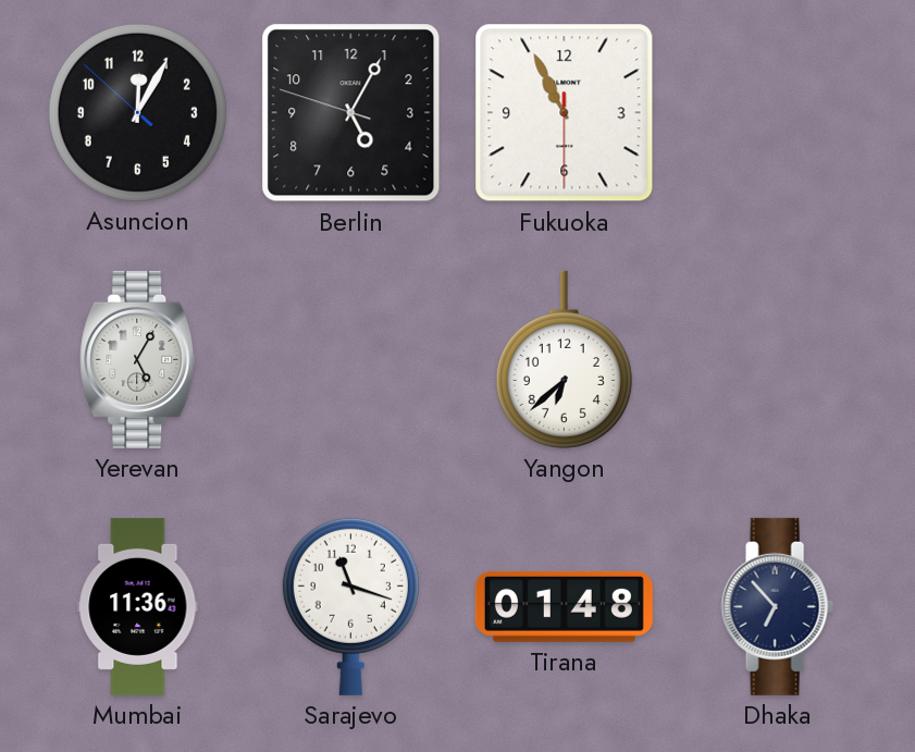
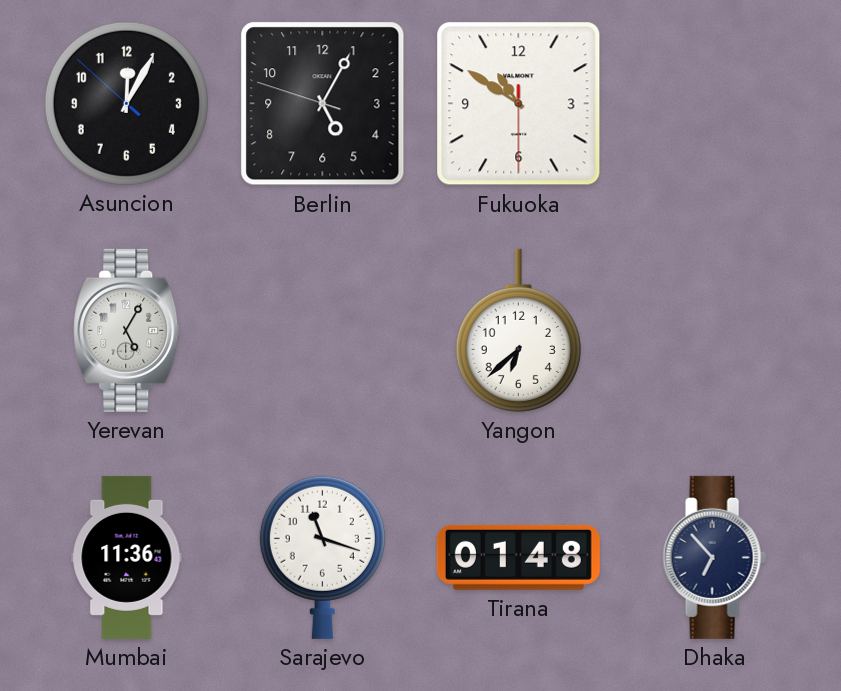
Fukuoka: 10:55 -> 10:50 (519, 104)
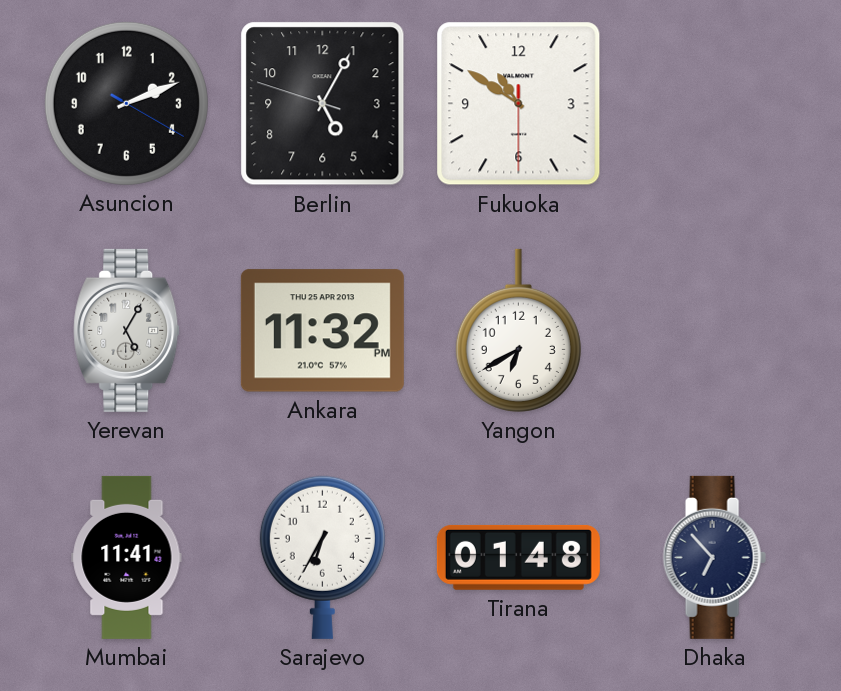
Asuncion: 12:04 -> 2:11 (126, 103)
Ankara: none -> 11:32 (322, 331)
Yangon: 6:38 -> 6:40 (518, 330)
Mumbai: 11:36 -> 11:41 (127, 557)
Sarajevo: 11:18 -> 6:35 (322, 557)
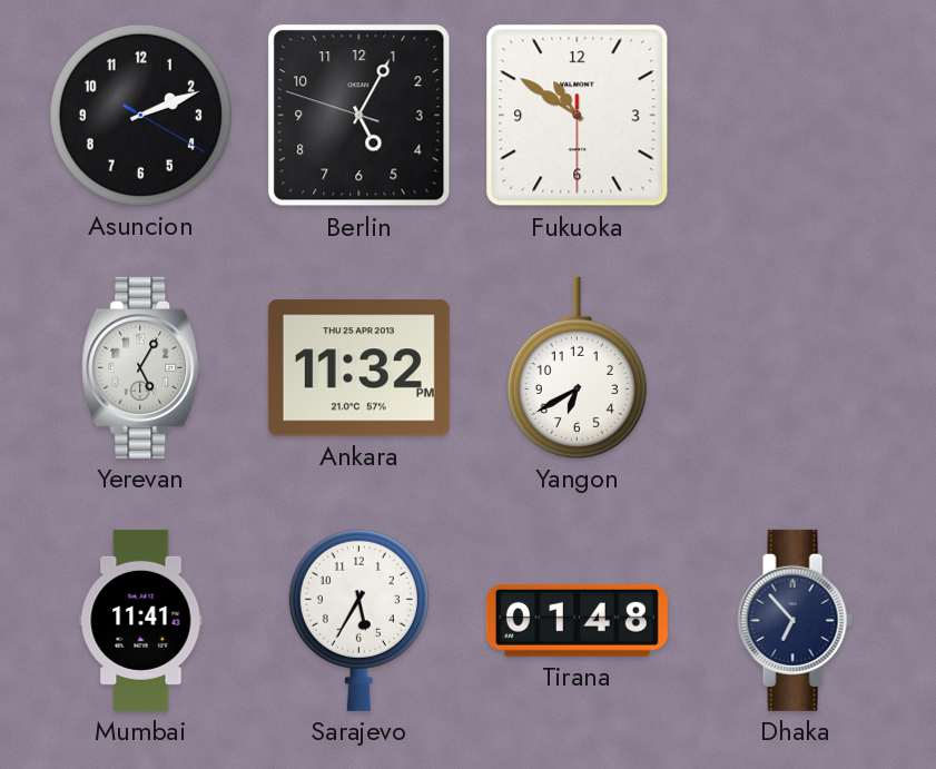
Sarajevo: 6:35 -> 5:35 (358, 620)
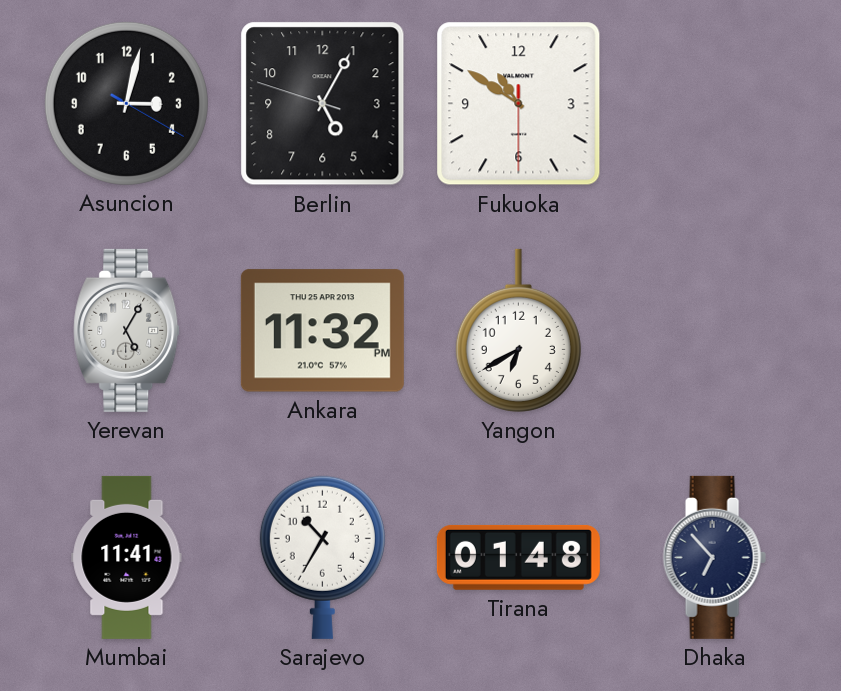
Asuncion: 2:11 -> 3:02 (126, 103)
Sarajevo: 5:35 -> 10:35 (322, 557)
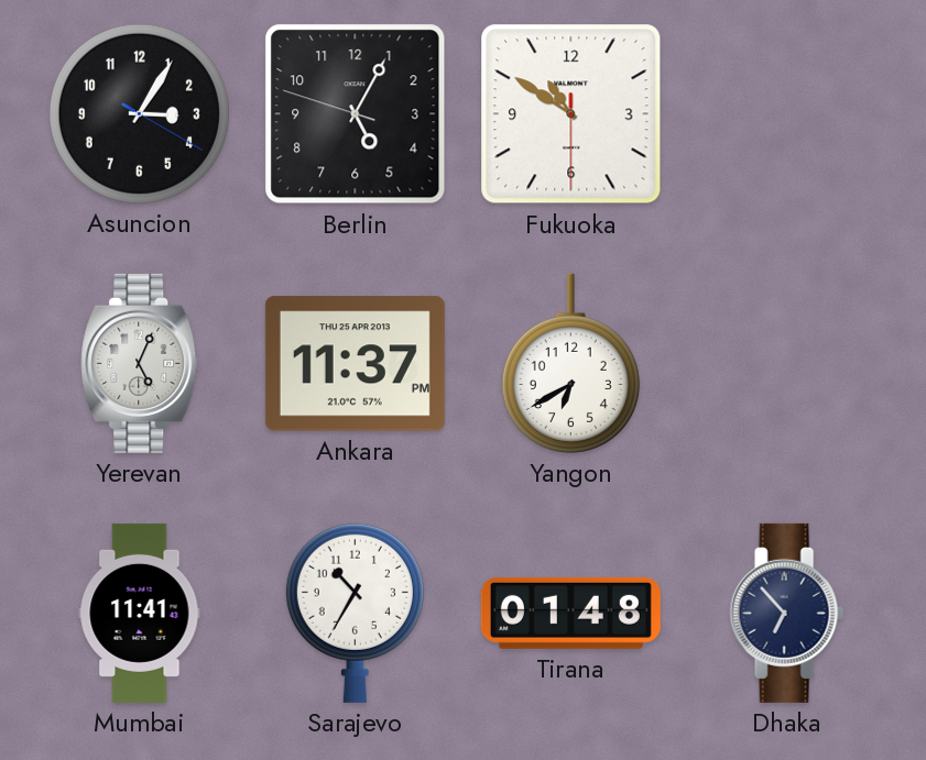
Asuncion: 3:02 -> 3:05 (139, 113)
Yerevan: 5:05 -> 5:04 (140, 363)
Ankara: 11:32 -> 11:37 (355, 364)
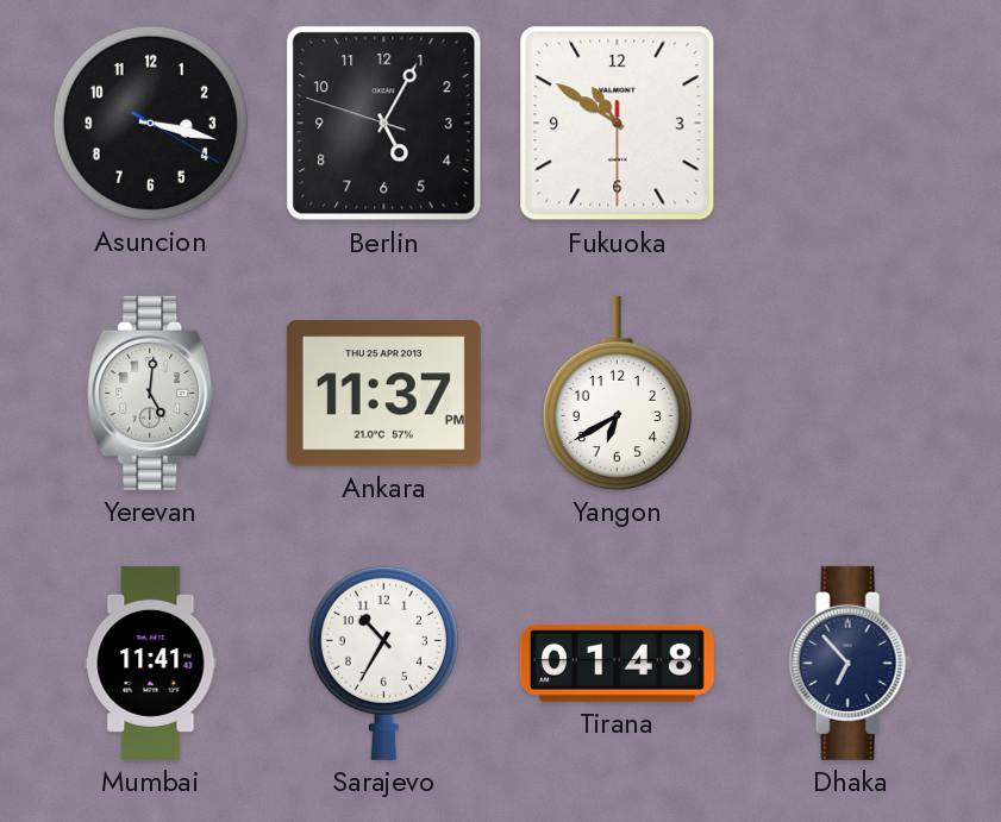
Asuncion: 3:05 -> 3:17 (150, 123)
Yerevan: 5:04 -> 5:01 (151, 393)
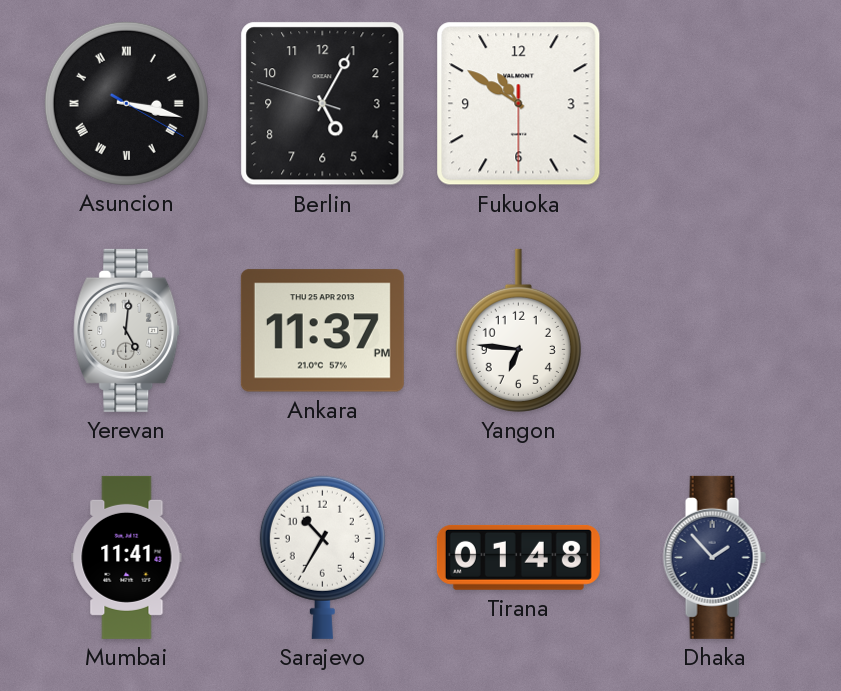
Asuncion numerals: Arabic -> Roman (126, 103)
Yangon: 6:40 -> 6:46 (518, 330)
Dhaka: 6:53 -> 1:53 (714, 557)
